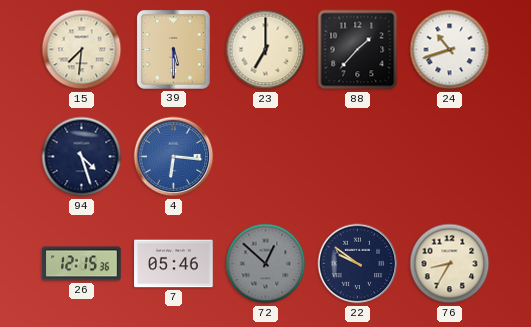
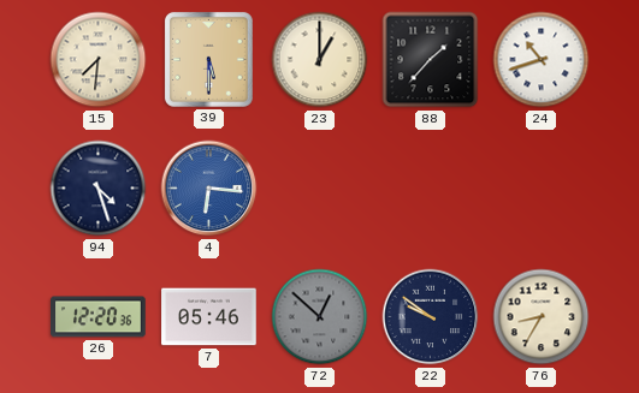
23: 7:00 -> 1:00 (320, 60)
26: 12:15 -> 12:20 (99, 317)
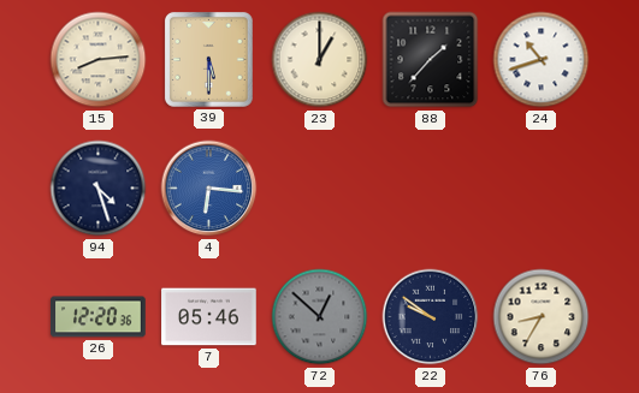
15: 7:31 -> 8:14 (99, 60)
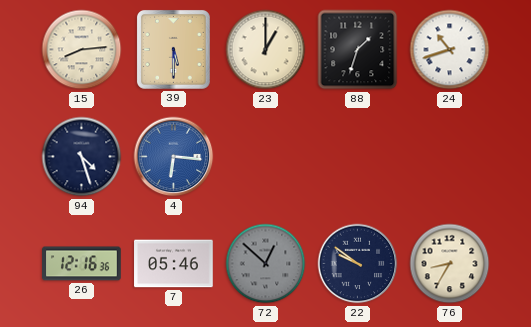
88: 1:37 -> 1:33 (358, 50)
26: 12:20 -> 12:16 (82, 264)
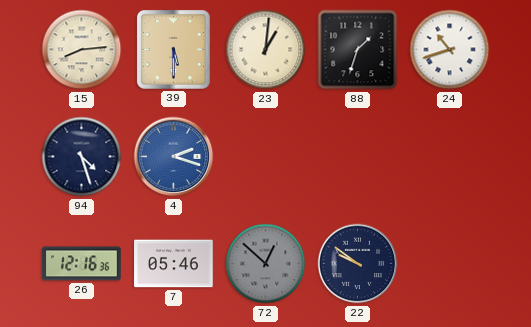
23: 1:00 -> 1:01 (266, 50)
4: 6:16 -> 2:18 (174, 157)
76: 8:35 -> none (450, 264)
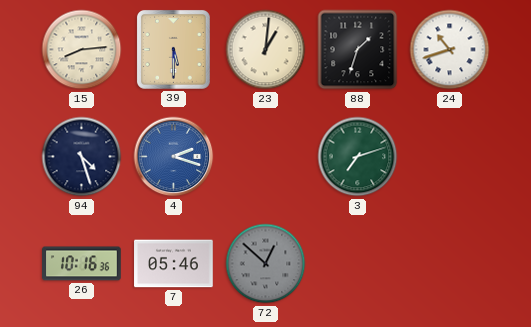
3: none -> 7:12 (358, 157)
26: 12:16 -> 10:16 (82, 264)
22: 9:51 -> none (358, 264)
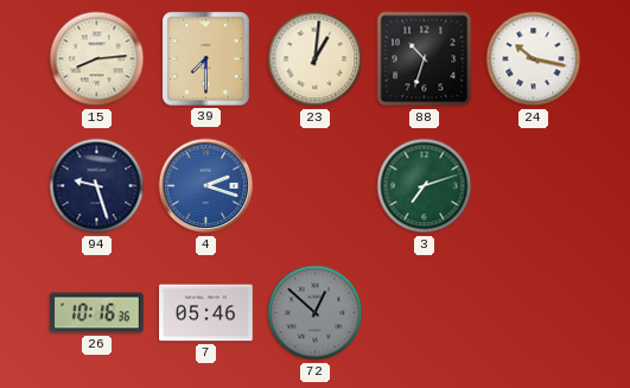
39: 5:30 -> 7:30 (205, 58)
88: 1:33 -> 10:33 (425, 59)
24: 10:42 -> 10:17 (534, 59)
94: 4:27 -> 9:27 (97, 186)
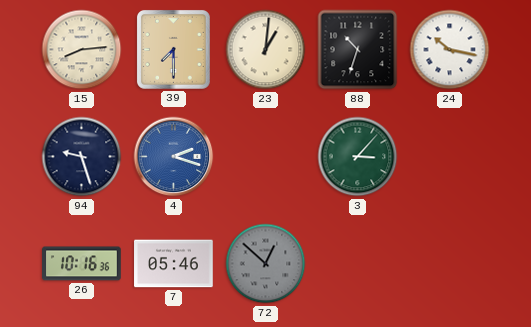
3: 7:12 -> 3:07 (358, 157)
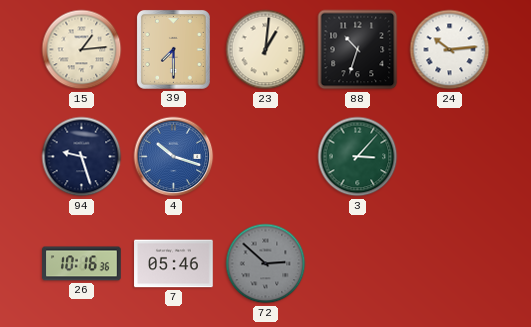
15: 8:14 -> 1:14 (82, 50)
24: 10:17 -> 10:14 (450, 50)
4: 2:18 -> 10:18 (174, 157)
72: 12:52 -> 2:52 (266, 264)
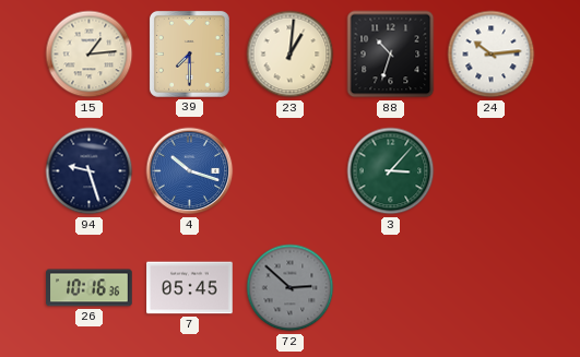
7: 05:46 -> 05:45 (190, 288)
